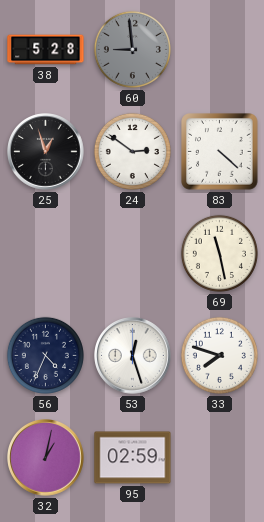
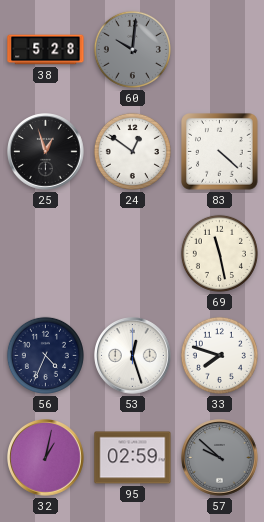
60: 8:59 -> 10:01 (132, 49)
24: 2:51 -> 12:51 (132, 151)
57: none -> 9:52 (220, 458)
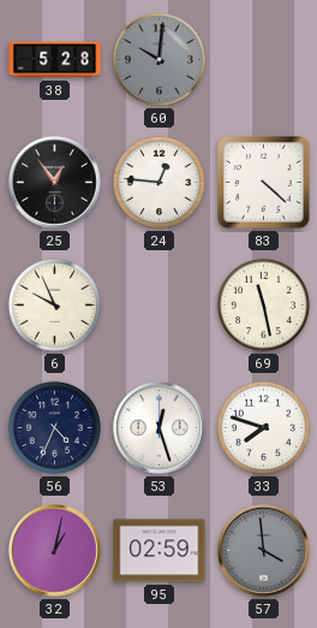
25: 12:57 -> 12:54 (55, 183)
24: 12:51 -> 12:46 (158, 182)
6: none -> 9:56 (54, 304)
57: 9:52 -> 3:59 (264, 551)
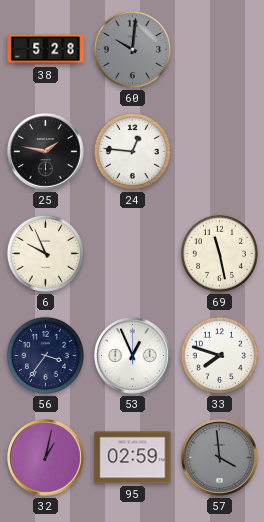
25: 12:54 -> 1:47 (46, 152)
83: 4:22 -> none (264, 183)
56: 4:34 -> 3:36 (45, 355)
53: 12:27 -> 12:56 (133, 356)
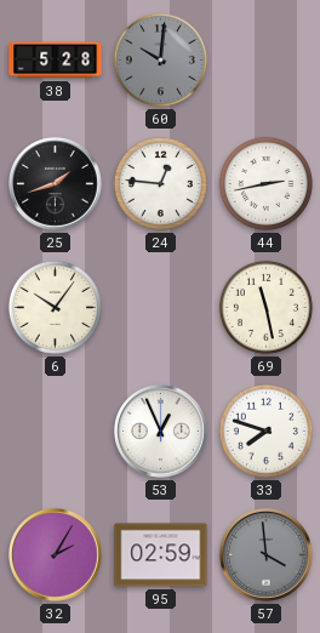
25: 1:47 -> 1:42 (56, 184)
44: none -> 2:43 (265, 183)
6: 9:56 -> 10:06 (55, 307)
56: 3:36 -> none (45, 355)
32: 1:02 -> 2:05 (56, 555)
